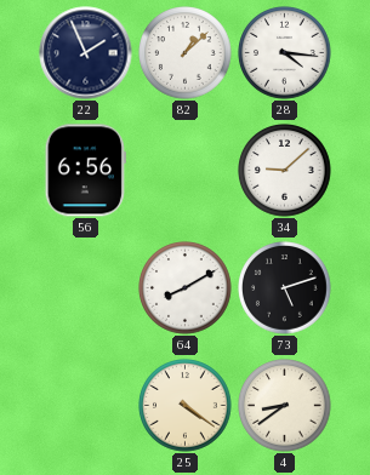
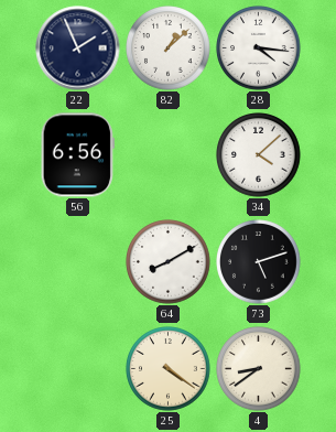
34: 9:08 -> 4:08 (259, 155)
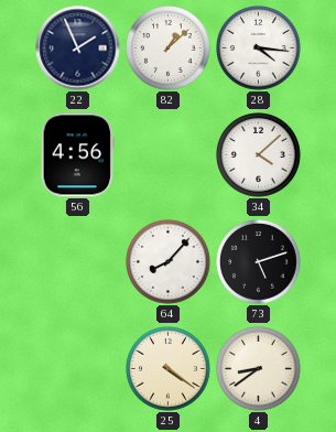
56: 6:56 -> 4:56 (77, 155)
64: 8:10 -> 8:07 (169, 262)
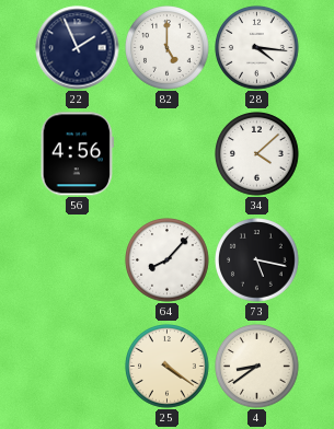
82: 1:08 -> 5:00 (168, 48)
73: 5:12 -> 5:17 (257, 260)
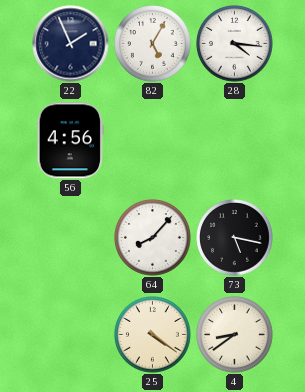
82: 5:00 -> 5:05 (153, 44)
34: 4:08 -> none (257, 154)
